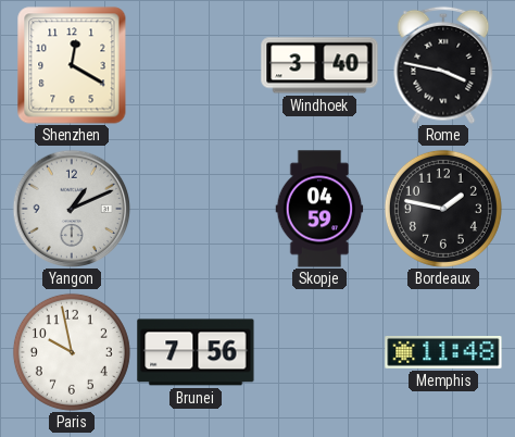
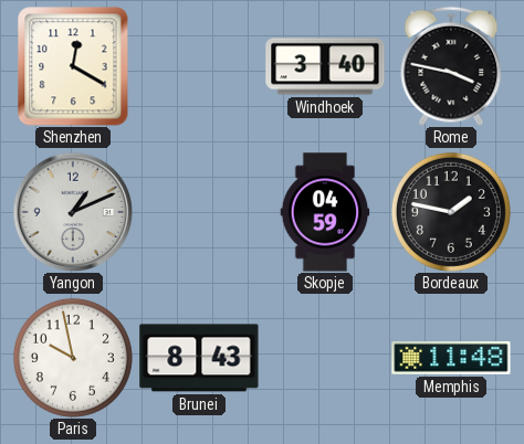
Brunei: 7:56 -> 8:43 (199, 358)
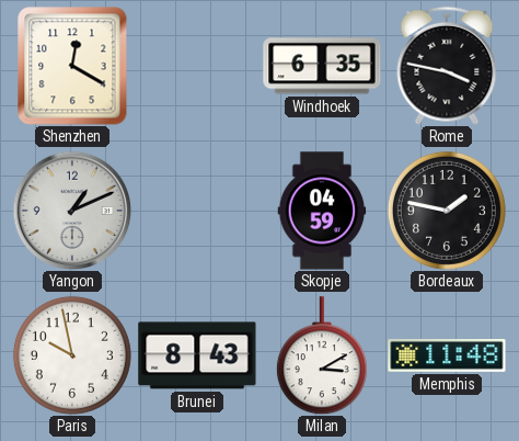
Windhoek: 3:40 -> 6:35 (322, 66)
Milan: none -> 3:10 (322, 355)
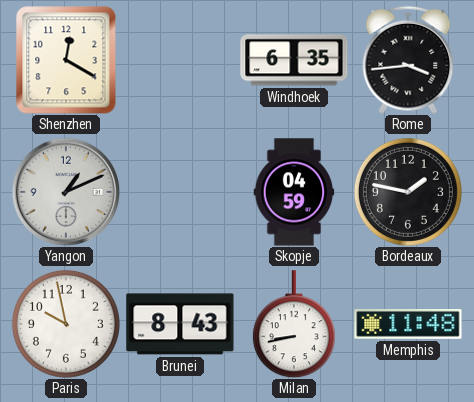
Rome: 3:47 -> 3:44 (408, 60)
Milan: 3:10 -> 8:43 (294, 324)
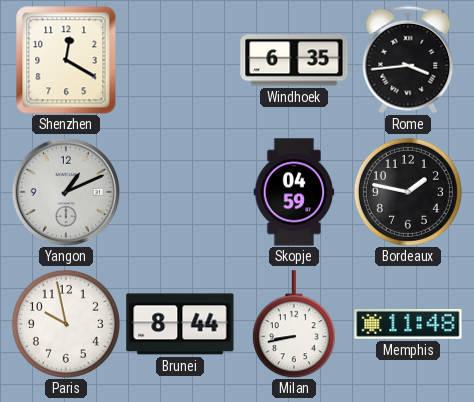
Brunei: 8:43 -> 8:44 (180, 324)
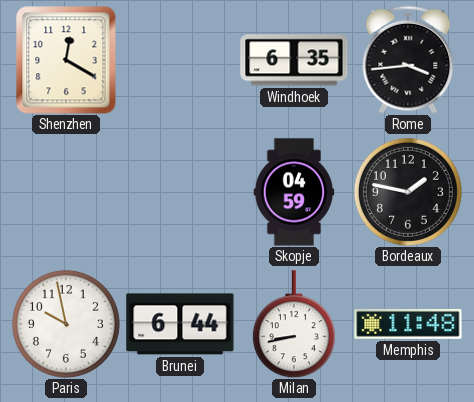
Yangon: 1:11 -> none (66, 192)
Brunei: 8:44 -> 6:44 (180, 324)
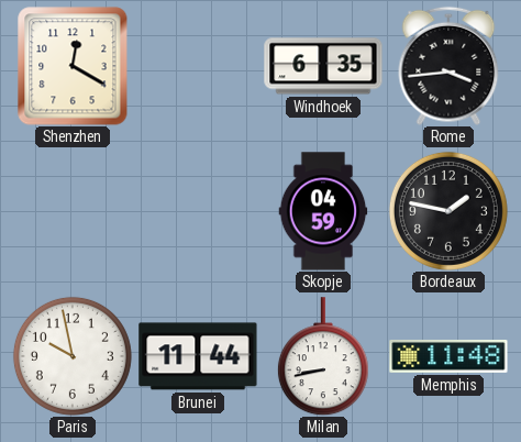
Brunei: 6:44 -> 11:44 (198, 356)
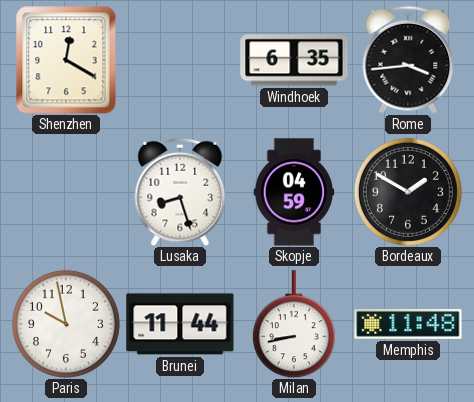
Lusaka: none -> 8:27 (180, 192)
Bordeaux: 1:47 -> 1:50 (408, 192)
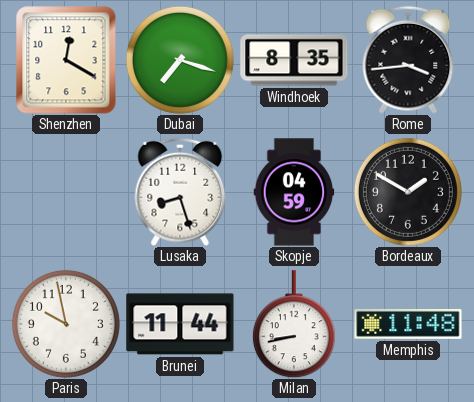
Dubai: none -> 7:18 (180, 60)
Windhoek: 6:35 -> 8:35 (294, 60)
